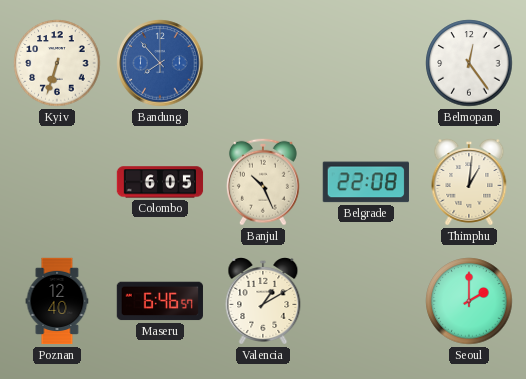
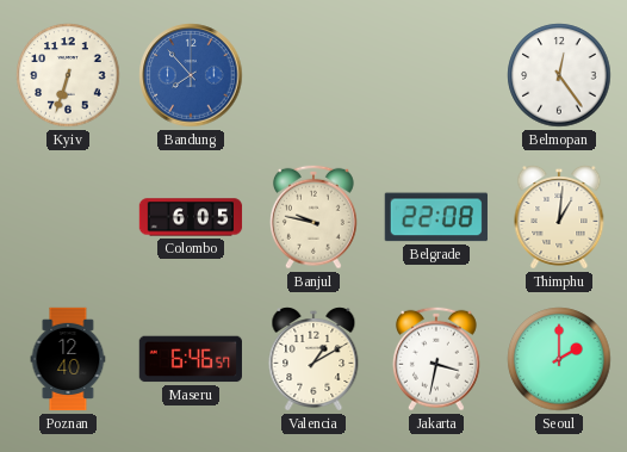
Banjul: 10:26 -> 9:47 (313, 217)
Jakarta: none -> 3:32 (436, 359)
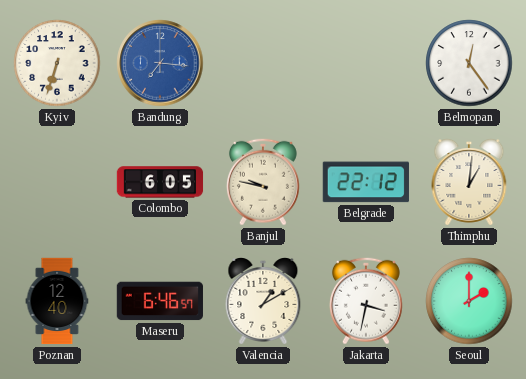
Bandung: 7:53 -> 7:16 (160, 63)
Belgrade: 22:08 -> 22:12 (366, 182)
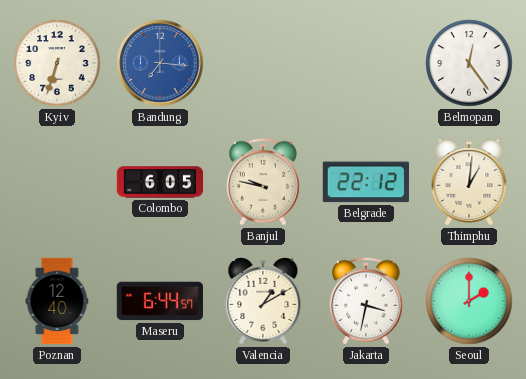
Maseru: 6:46 -> 6:44 (160, 301)
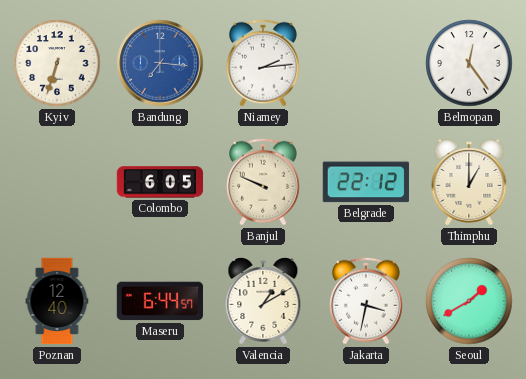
Niamey: none -> 2:14 (263, 63)
Banjul: 9:47 -> 9:49 (263, 182)
Thimphu: 1:01 -> 1:00 (469, 182)
Seoul: 2:00 -> 1:40 (469, 301)
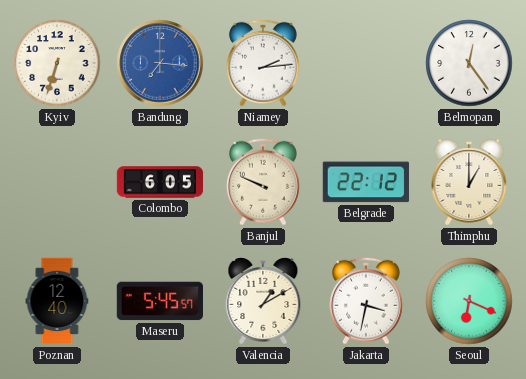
Maseru: 6:44 -> 5:45 (160, 301)
Seoul: 1:40 -> 6:19 (469, 301)
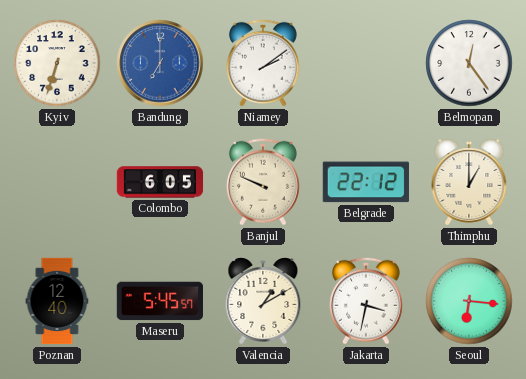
Bandung: 7:16 -> 7:00 (160, 63)
Niamey: 2:14 -> 2:09 (263, 63)
Seoul: 6:19 -> 6:16 (469, 301)
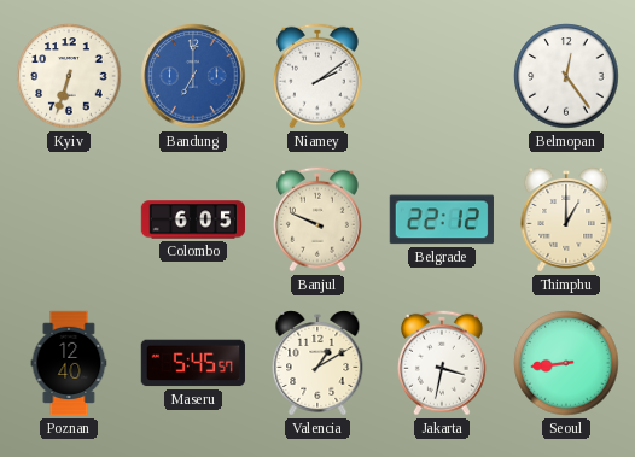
Seoul: 6:16 -> 8:44 (566, 363)
